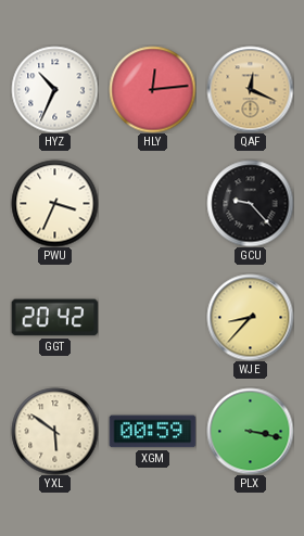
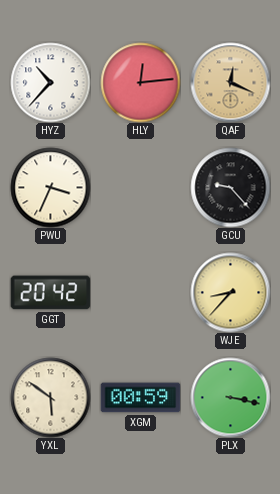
HYZ: 10:34 -> 10:37 (50, 82)
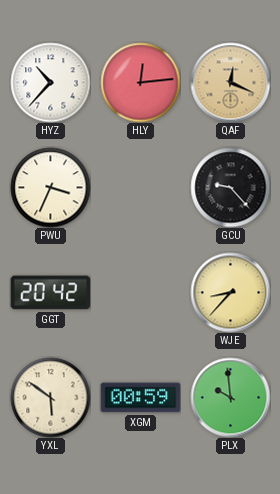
PLX: 3:17 -> 9:59 (230, 397)
